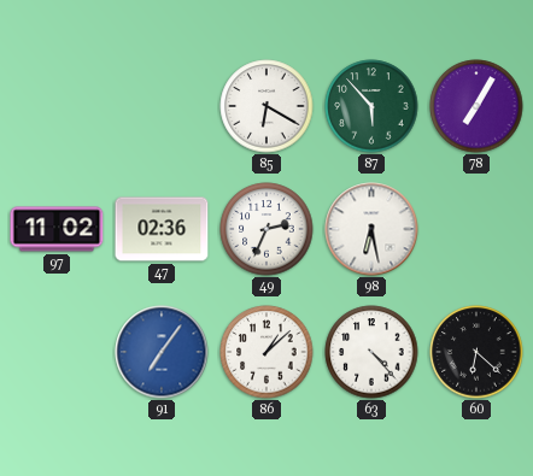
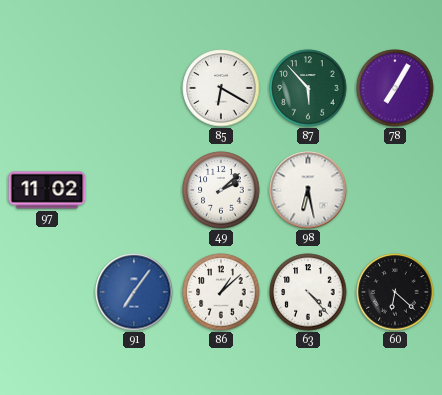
47: 02:36 -> none (162, 229)
49: 2:34 -> 2:08 (221, 190)
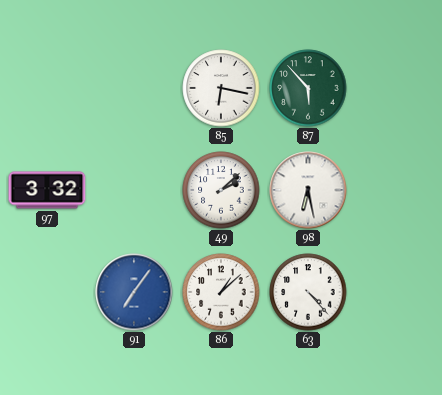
85: 6:20 -> 6:17 (221, 88)
78: 7:05 -> none (395, 88)
97: 11:02 -> 3:32 (47, 190)
60: 6:22 -> none (395, 292)
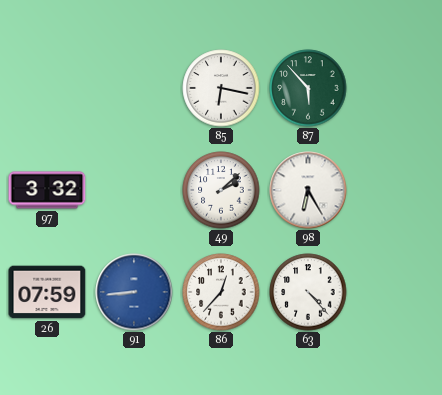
98: 6:28 -> 6:25 (308, 190)
26: none -> 07:59 (47, 292)
91: 7:06 -> 8:44 (134, 292)
86: 1:08 -> 12:37 (221, 292)
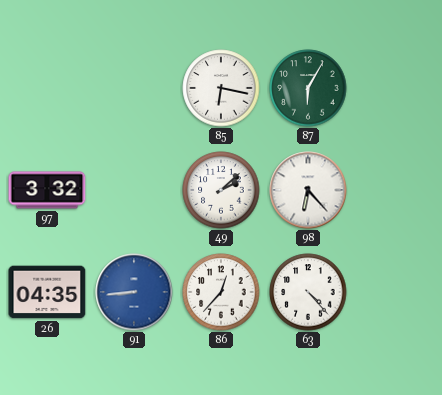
87: 5:53 -> 6:05 (308, 88)
98: 6:25 -> 6:23 (308, 190)
26: 07:59 -> 04:35 (47, 292)
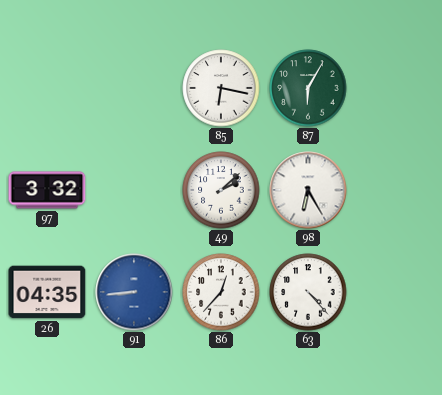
98: 6:23 -> 6:25 (308, 190)
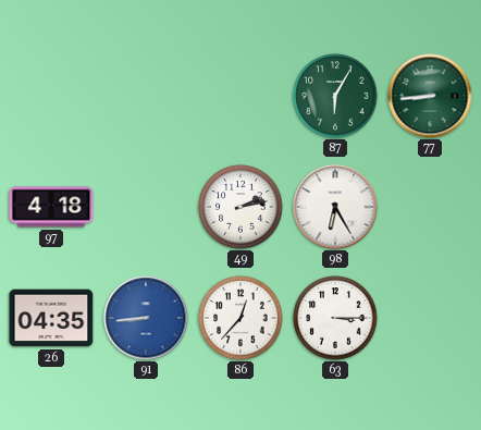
85: 6:17 -> none (221, 88)
77: none -> 8:44 (430, 96)
97: 3:32 -> 4:18 (51, 207)
49: 2:08 -> 2:13 (240, 207)
63: 4:23 -> 3:15 (335, 318)
